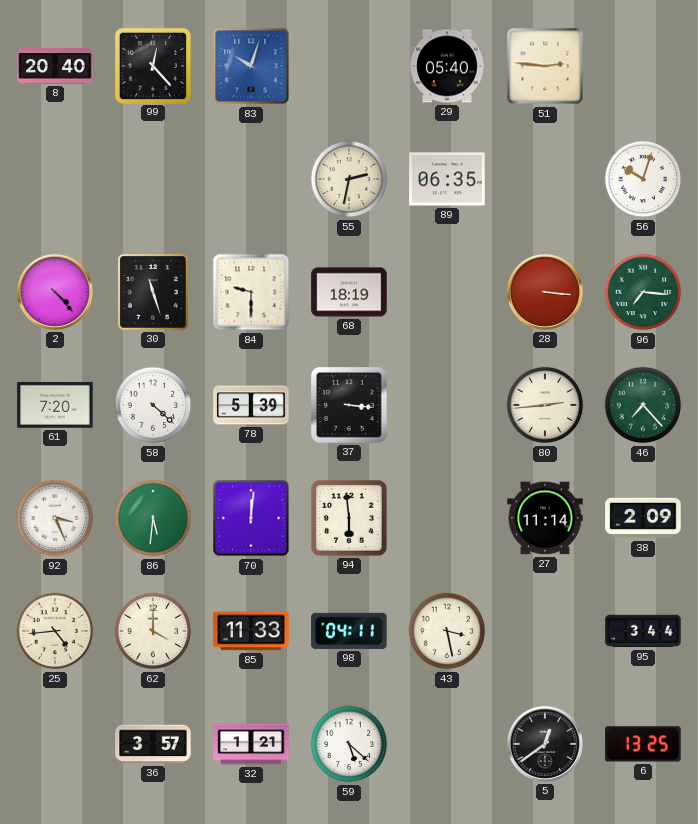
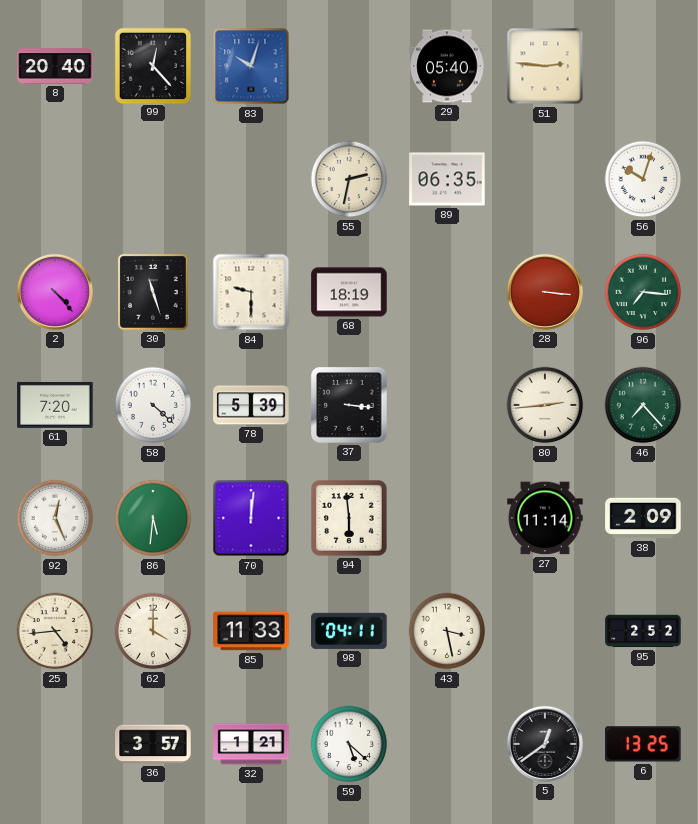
92: 3:26 -> 12:26 (55, 518)
95: 3:44 -> 2:52 (643, 631)
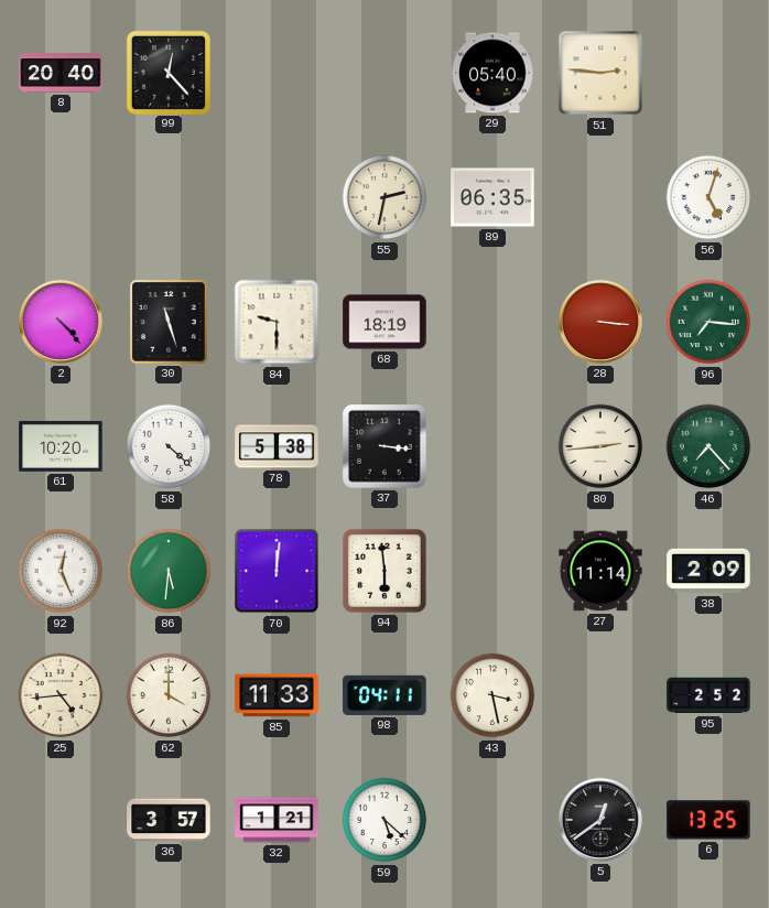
83: 10:03 -> none (251, 66)
56: 10:03 -> 5:03 (708, 197)
61: 7:20 -> 10:20 (61, 446)
78: 5:39 -> 5:38 (277, 446)
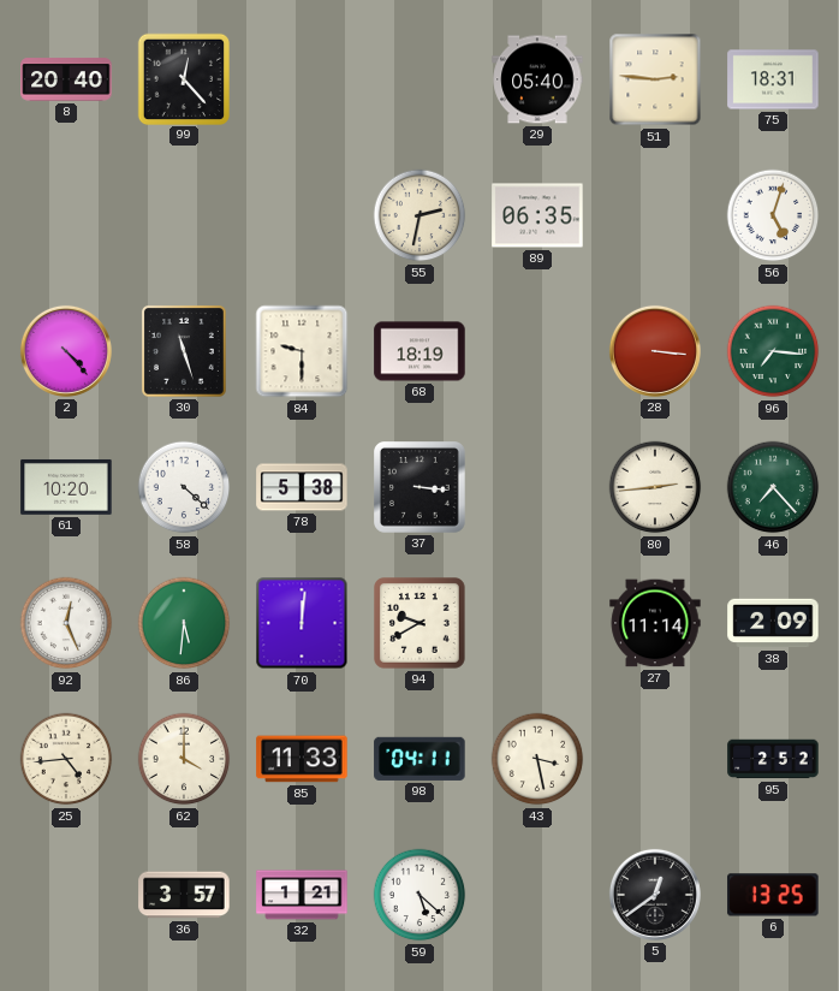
75: none -> 18:31 (773, 79)
94: 5:59 -> 9:40 (421, 624)
